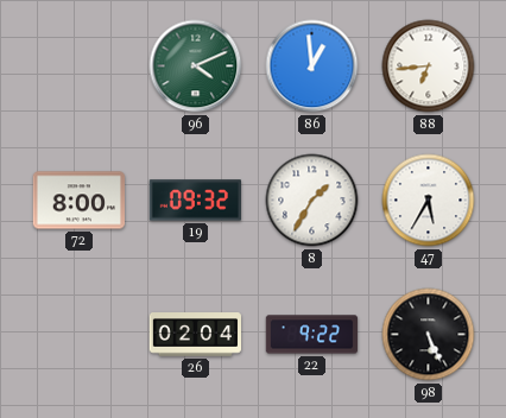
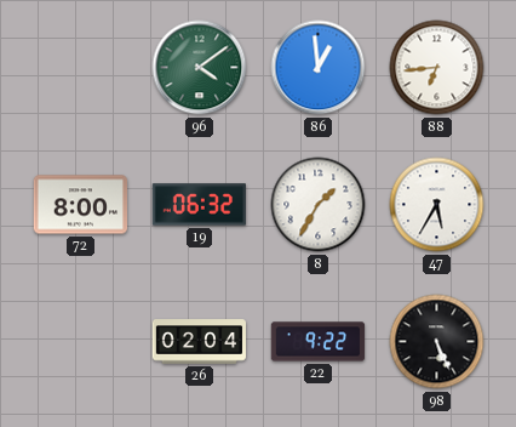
96: 4:11 -> 4:09 (200, 68)
19: 09:32 -> 06:32 (199, 205)
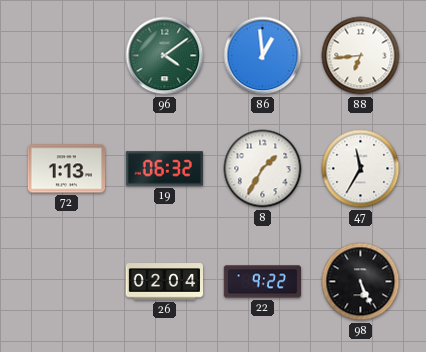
72: 8:00 -> 1:13 (66, 169)
47: 5:35 -> 11:35 (361, 169)
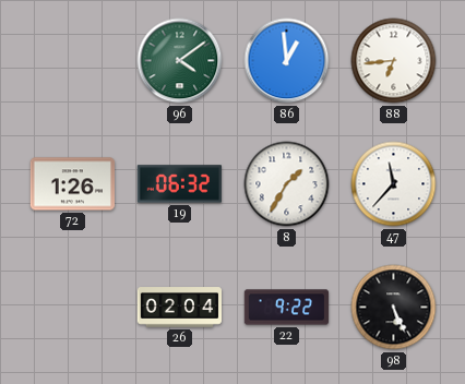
72: 1:13 -> 1:26 (72, 184)
47: 11:35 -> 11:37 (394, 184)
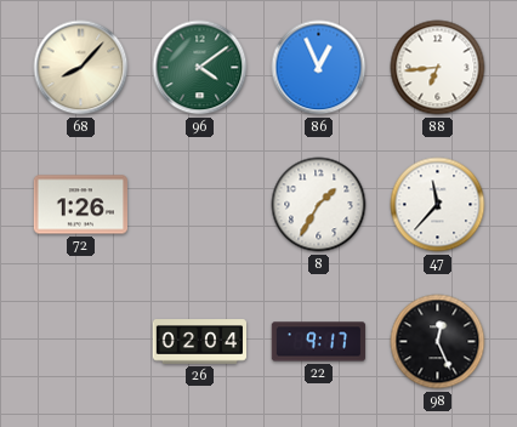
68: none -> 8:07 (81, 68)
86: 12:59 -> 12:56 (319, 68)
19: 06:32 -> none (179, 184)
22: 9:22 -> 9:17 (319, 342)
98: 5:26 -> 12:26 (438, 342)
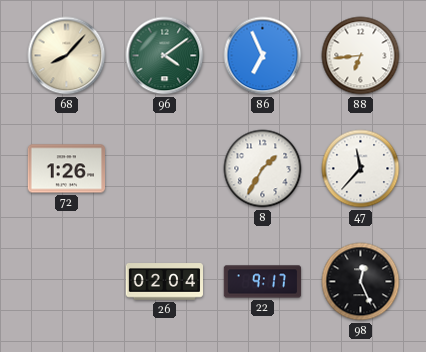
86: 12:56 -> 6:56 (263, 56)
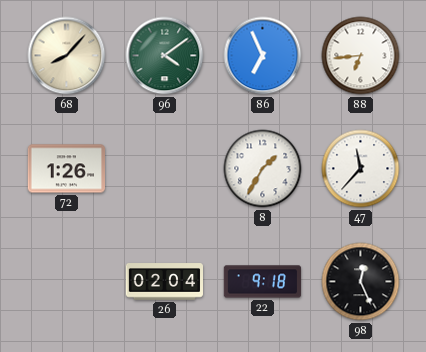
22: 9:17 -> 9:18 (263, 282)
